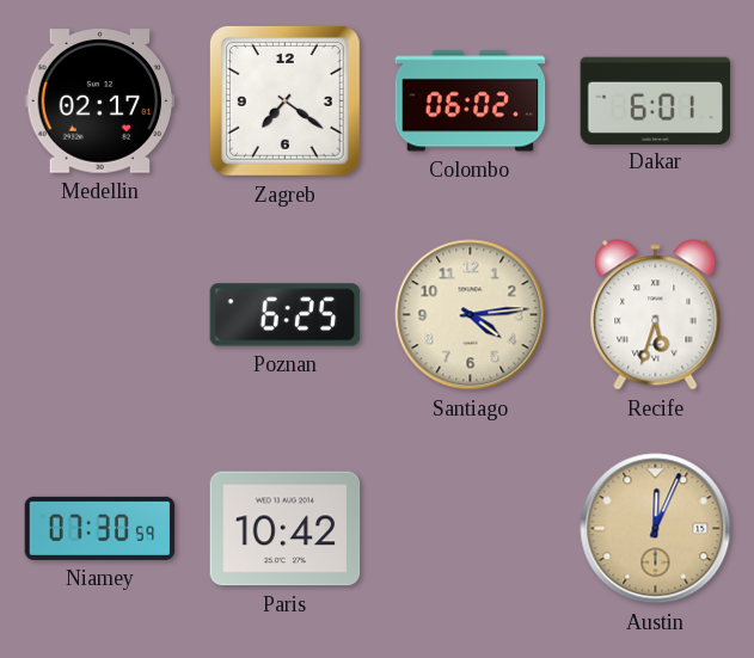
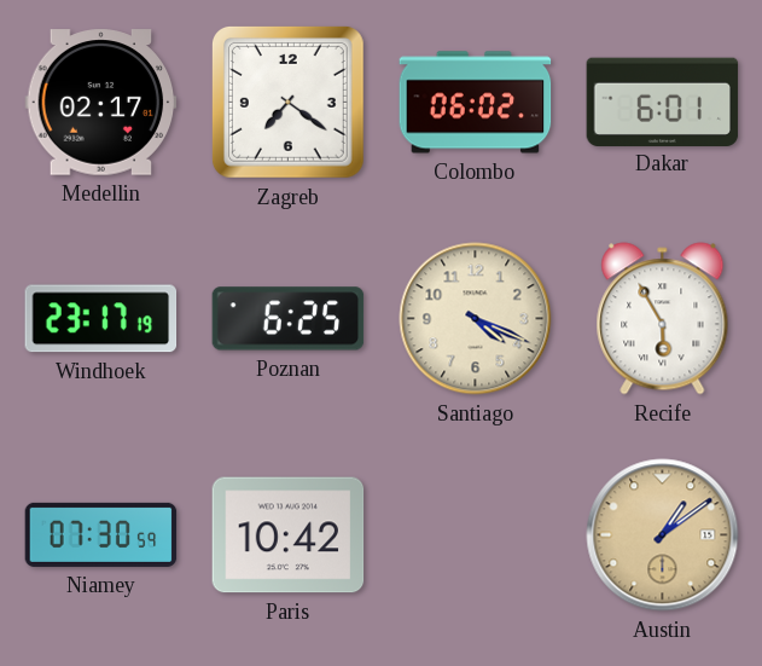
Windhoek: none -> 23:17 (101, 319)
Santiago: 4:14 -> 4:19 (476, 319)
Recife: 5:33 -> 5:55 (663, 319)
Austin: 12:04 -> 1:09 (663, 535)
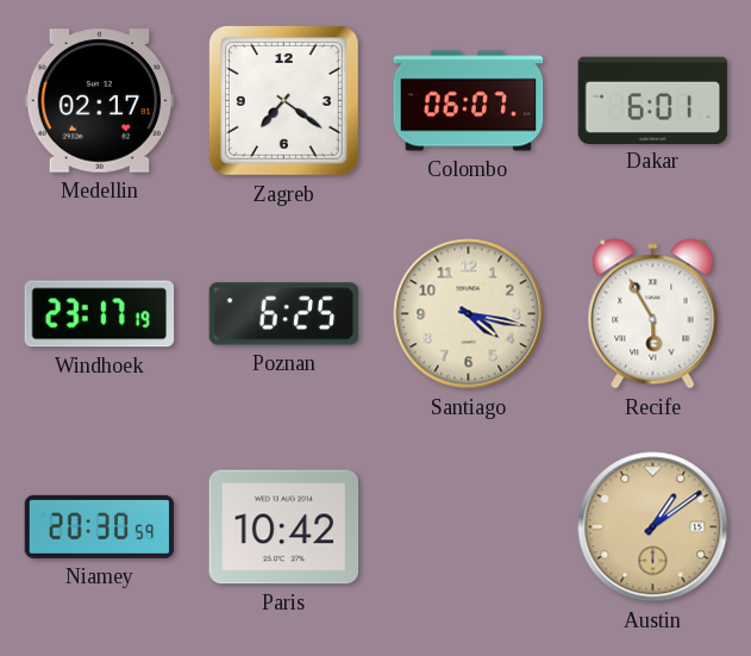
Colombo: 06:02 -> 06:07 (469, 101)
Santiago: 4:19 -> 4:17 (469, 314)
Niamey: 07:30 -> 20:30 (100, 526)
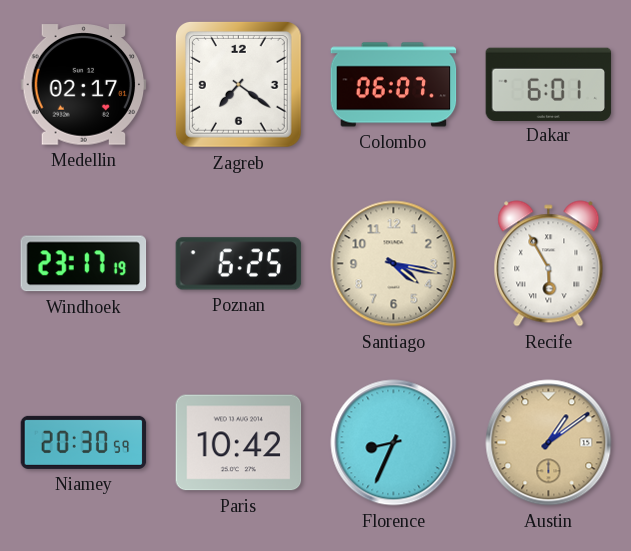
Florence: none -> 8:34 (394, 443)
